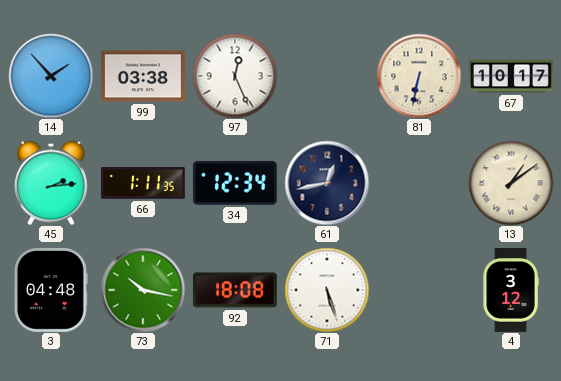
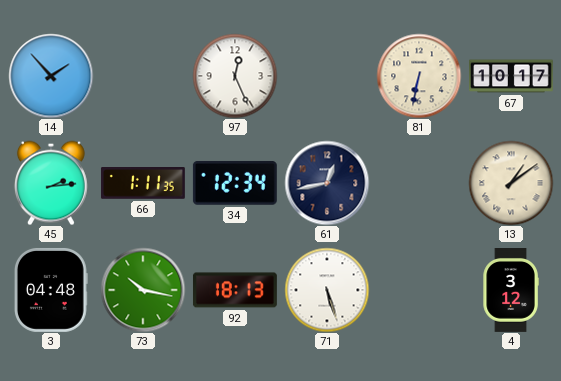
99: 03:38 -> none (143, 76)
92: 18:08 -> 18:13 (235, 290)
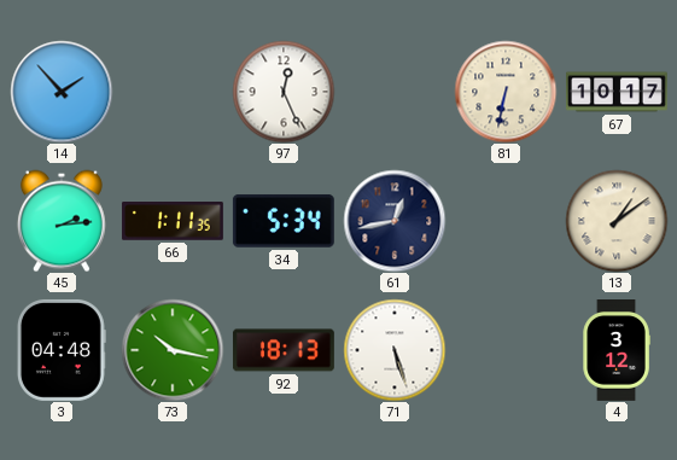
34: 12:34 -> 5:34 (284, 221)
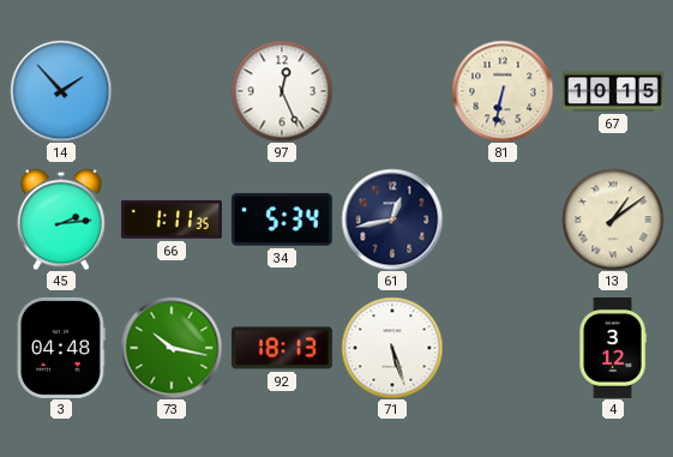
67: 10:17 -> 10:15 (614, 91)
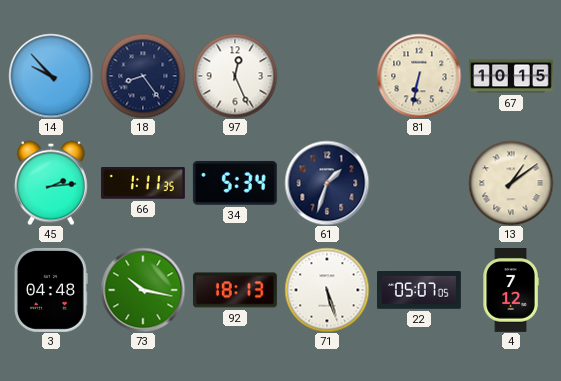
14: 1:53 -> 9:53 (51, 76)
18: none -> 8:24 (143, 76)
61: 12:43 -> 1:33 (327, 183)
22: none -> 05:07 (419, 290)
4: 3:12 -> 7:12 (511, 291)
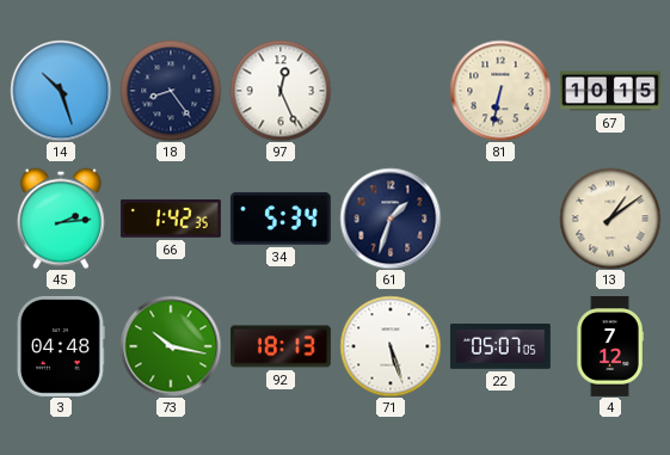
14: 9:53 -> 10:27 (61, 91)
66: 1:11 -> 1:42 (171, 219)
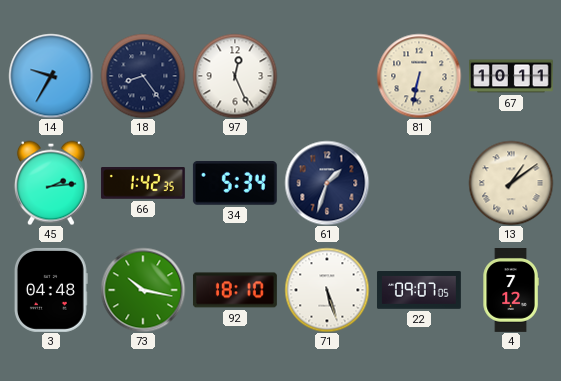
14: 10:27 -> 9:35 (51, 76)
67: 10:15 -> 10:11 (512, 76)
92: 18:13 -> 18:10 (235, 290)
22: 05:07 -> 09:07 (419, 290)
